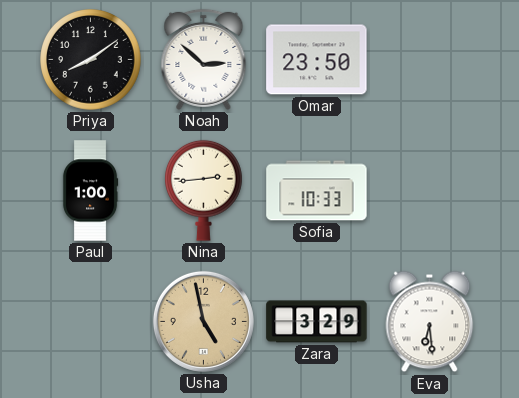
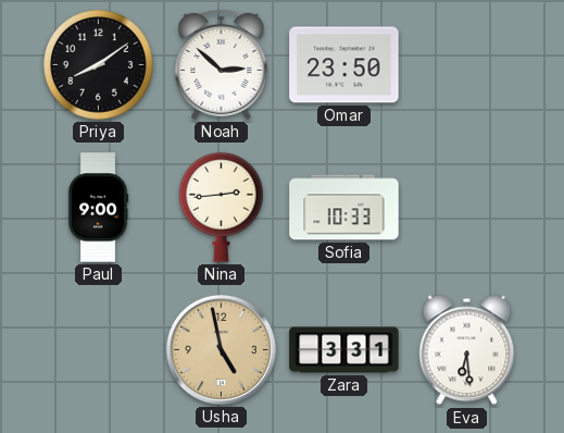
Paul: 1:00 -> 9:00 (98, 208)
Zara: 3:29 -> 3:31 (344, 350)
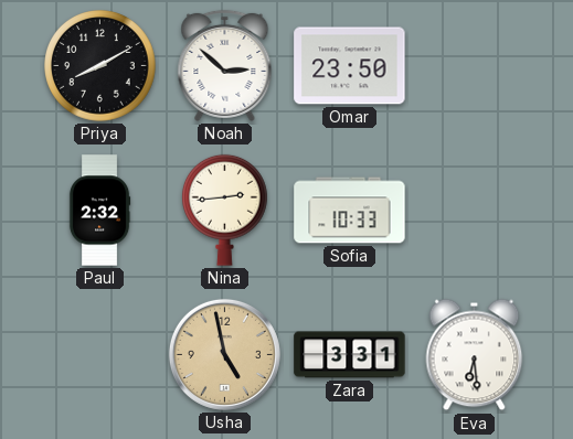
Priya: 8:09 -> 8:10 (100, 66)
Paul: 9:00 -> 2:32 (99, 211)
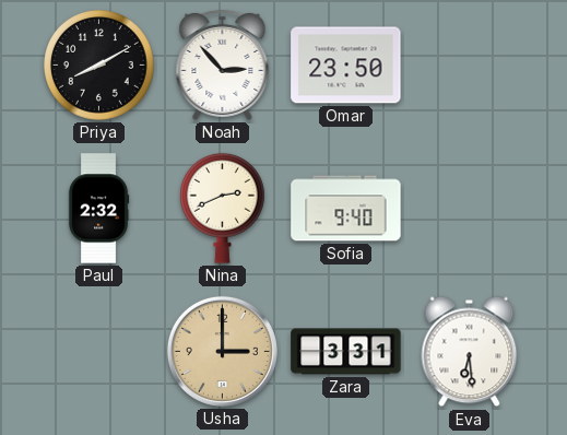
Noah: 2:52 -> 2:53 (223, 64)
Nina: 2:44 -> 2:41 (223, 208)
Sofia: 10:33 -> 9:40 (346, 209)
Usha: 4:58 -> 3:00 (222, 351)
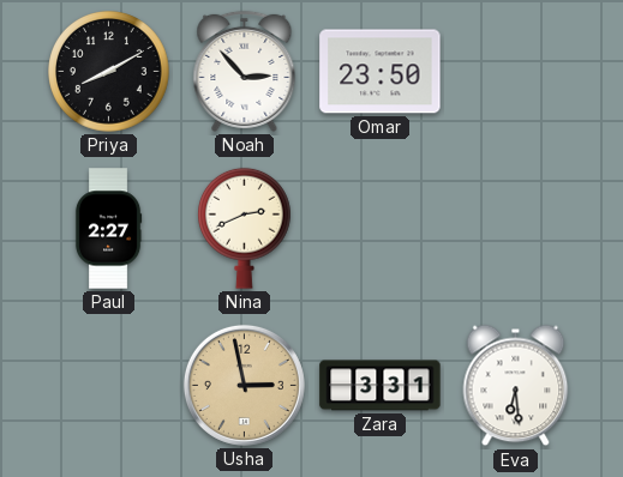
Paul: 2:32 -> 2:27 (108, 229)
Sofia: 9:40 -> none (346, 209)
Usha: 3:00 -> 2:58 (244, 385)
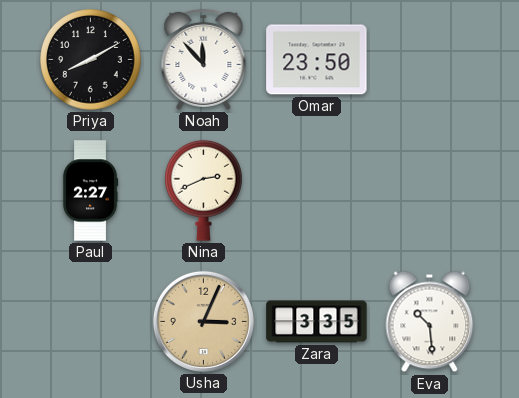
Noah: 2:53 -> 11:53 (204, 59)
Usha: 2:58 -> 3:04 (203, 321)
Zara: 3:31 -> 3:35 (317, 322)
Eva: 6:29 -> 10:29 (430, 322)
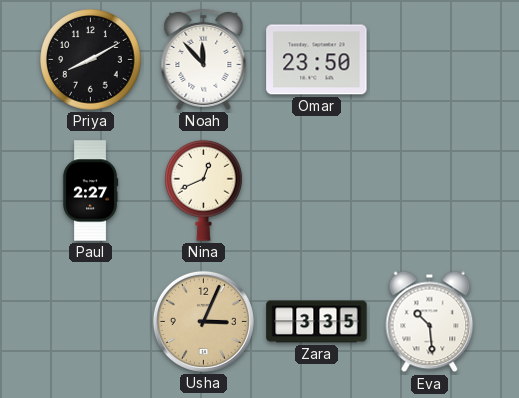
Nina: 2:41 -> 12:41 (204, 190)
